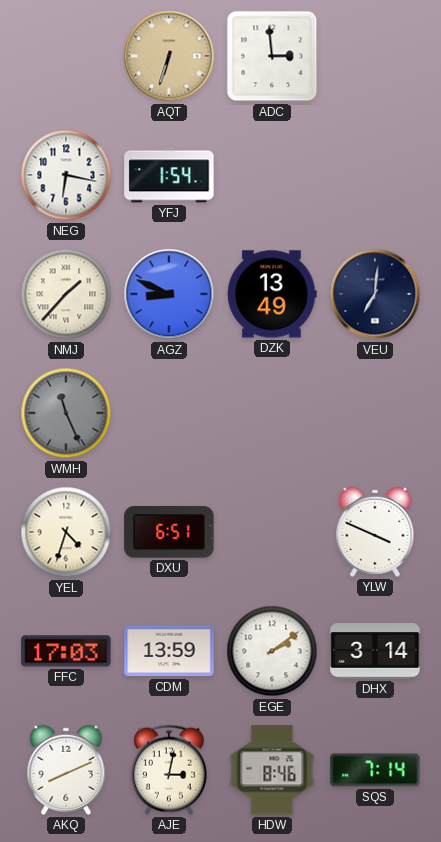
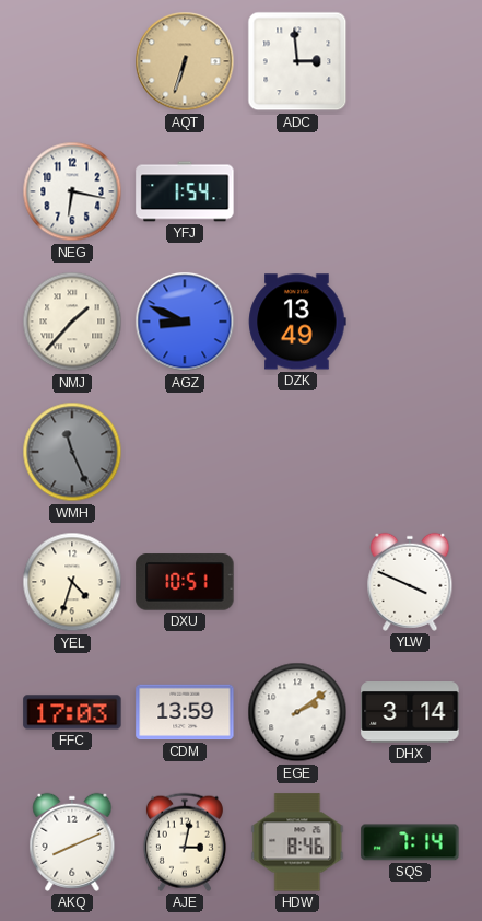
VEU: 7:01 -> none (375, 294)
DXU: 6:51 -> 10:51 (185, 582)
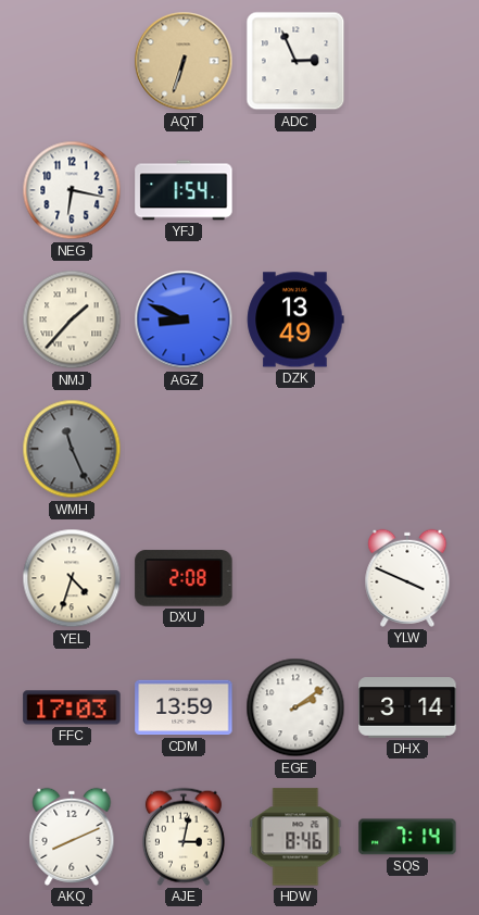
ADC: 2:59 -> 2:56 (295, 61)
DXU: 10:51 -> 2:08 (184, 578)
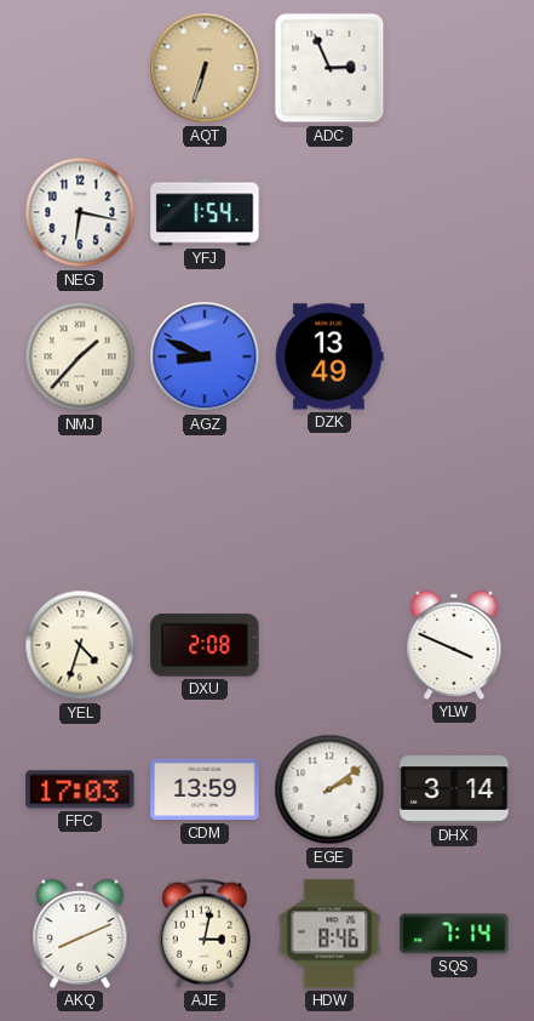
WMH: 11:26 -> none (72, 449)
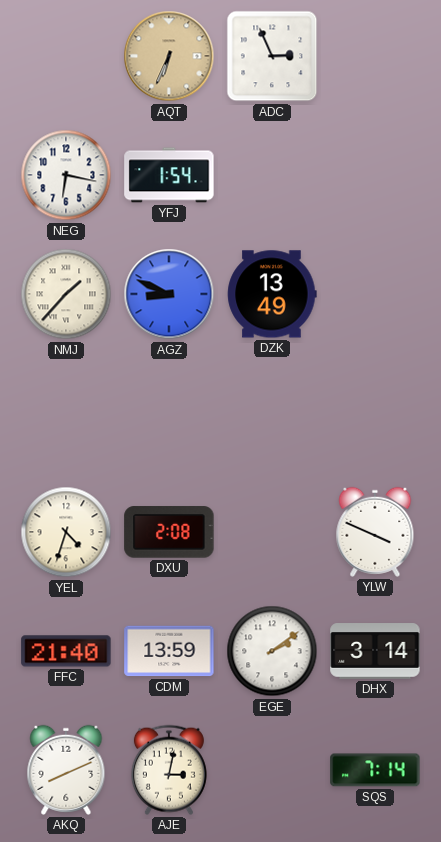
AQT: 6:33 -> 6:34 (169, 56)
FFC: 17:03 -> 21:40 (66, 651)
HDW: 8:46 -> none (329, 934)
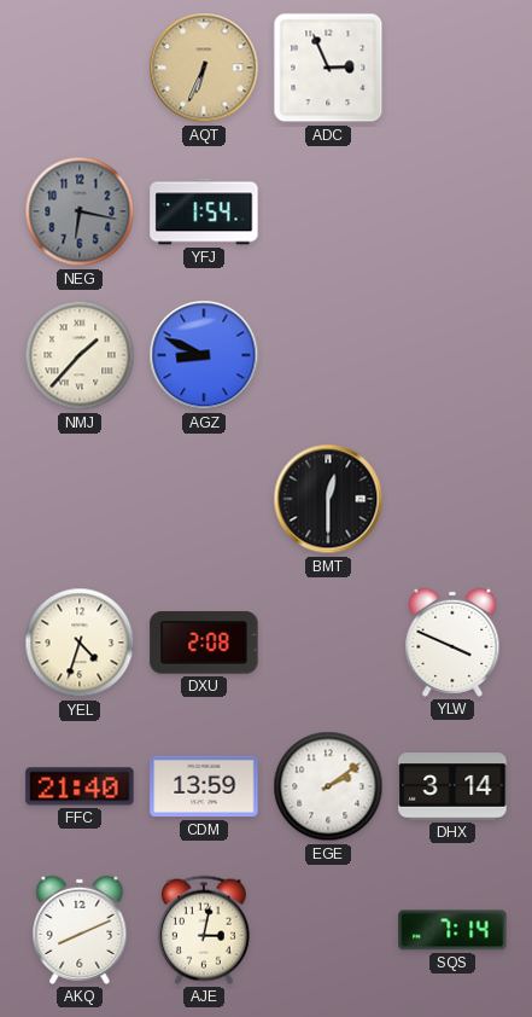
NEG dial: white -> grey (80, 211)
DZK: 13:49 -> none (272, 294)
BMT: none -> 12:30 (328, 499)
